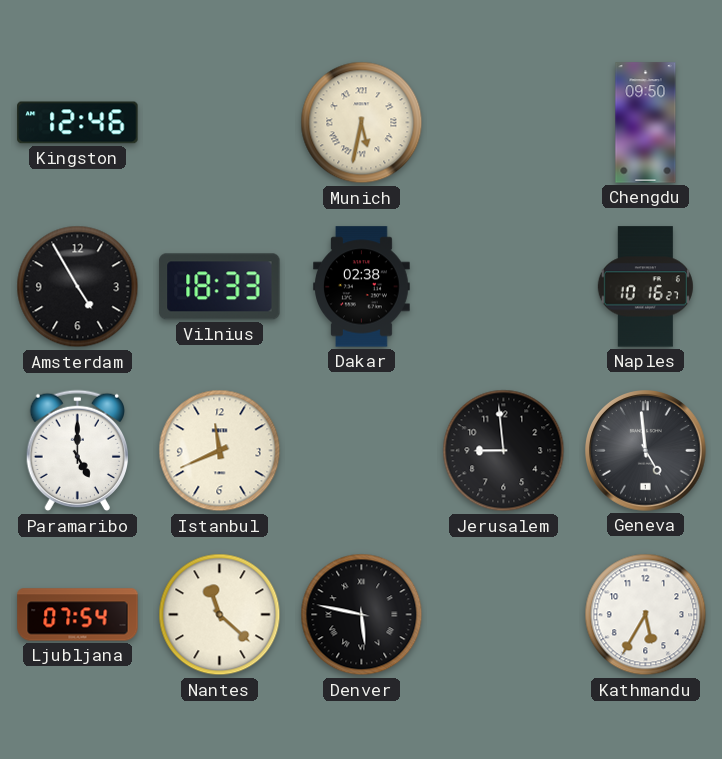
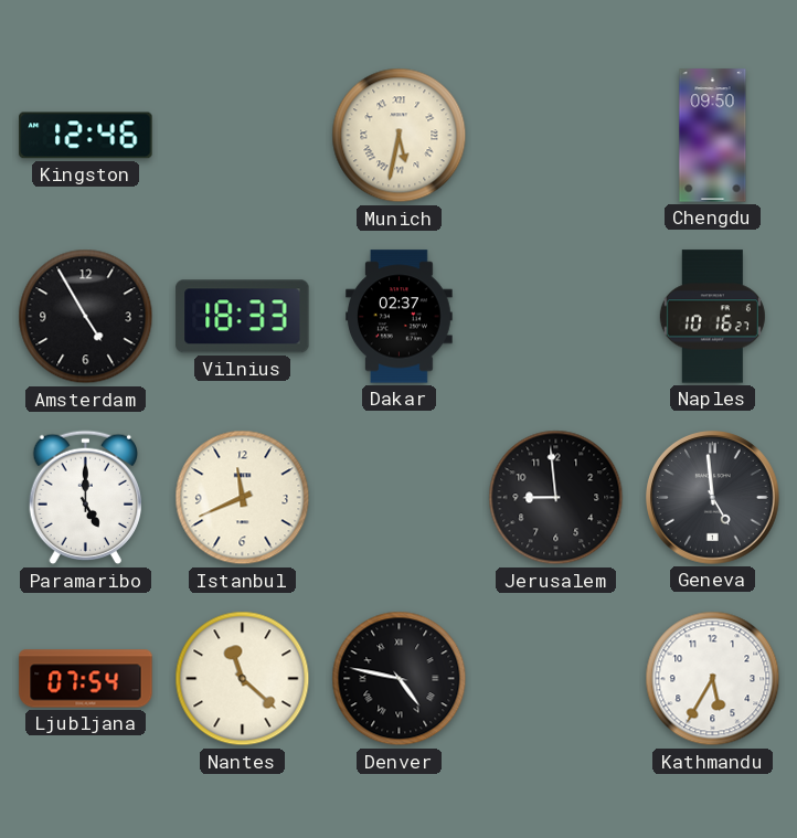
Dakar: 02:38 -> 02:37 (400, 317)
Denver: 5:47 -> 4:47 (400, 679)
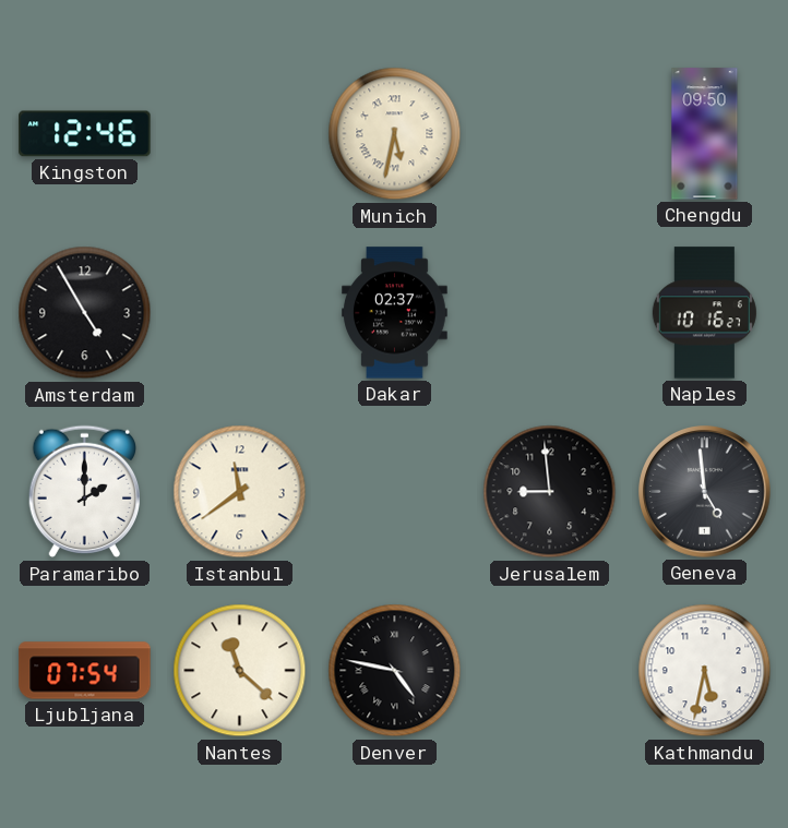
Vilnius: 18:33 -> none (243, 317)
Paramaribo: 5:00 -> 2:00 (84, 492)
Istanbul: 11:41 -> 11:39 (240, 492)
Kathmandu: 5:35 -> 5:32 (705, 671)
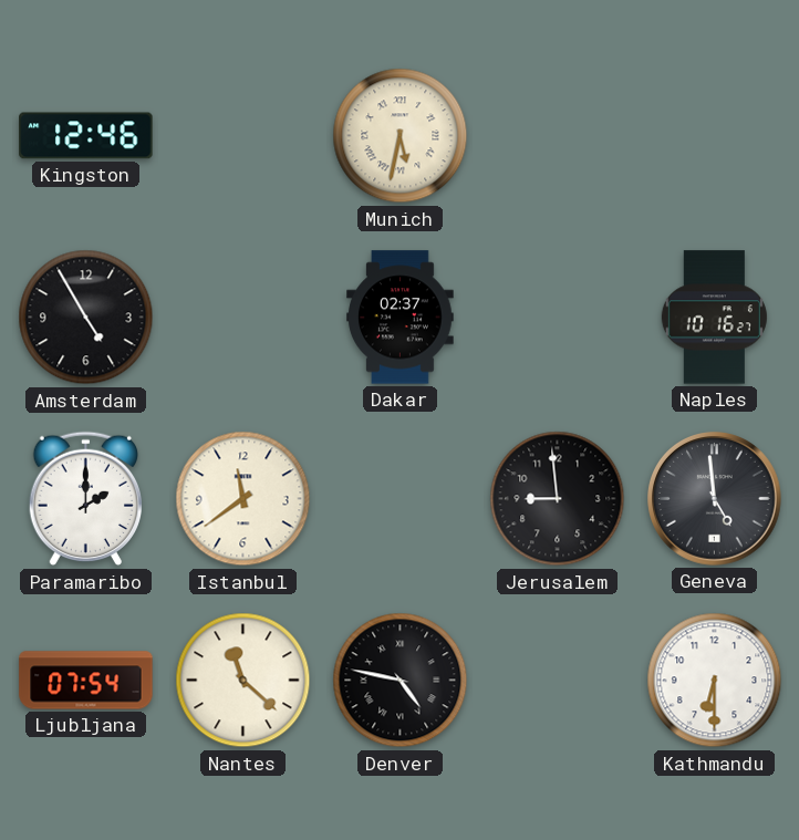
Chengdu: 09:50 -> none (705, 134)
Kathmandu: 5:32 -> 6:30 (715, 681)
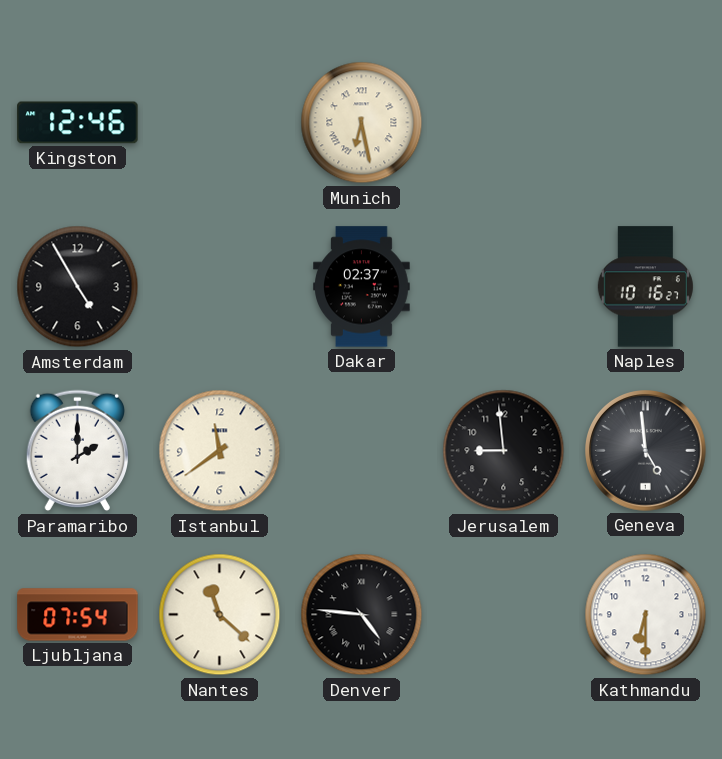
Munich: 5:32 -> 6:28 (362, 123)
Denver: 4:47 -> 4:46 (362, 615)
